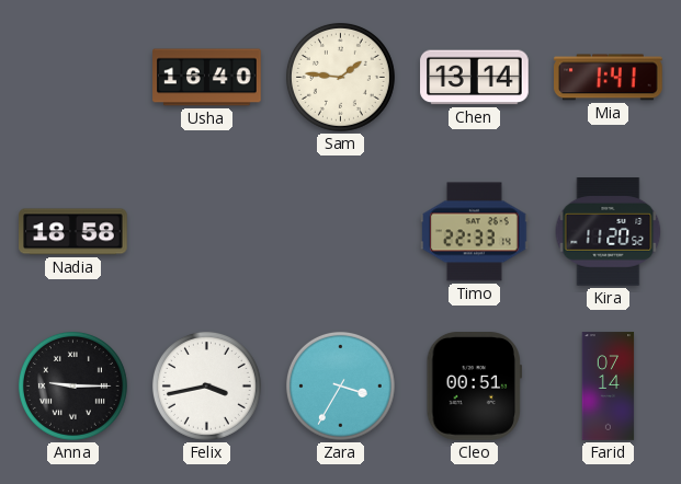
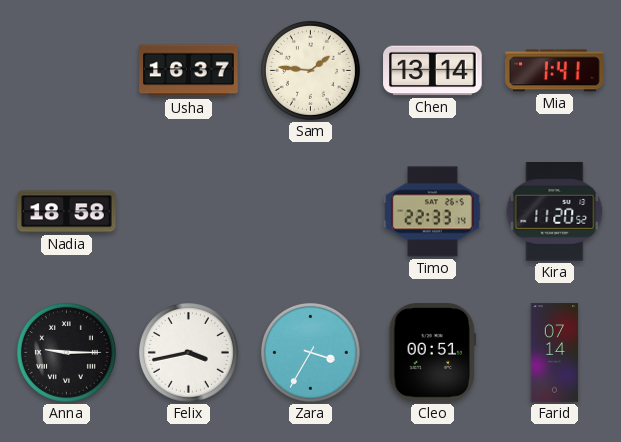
Usha: 16:40 -> 16:37 (189, 71)
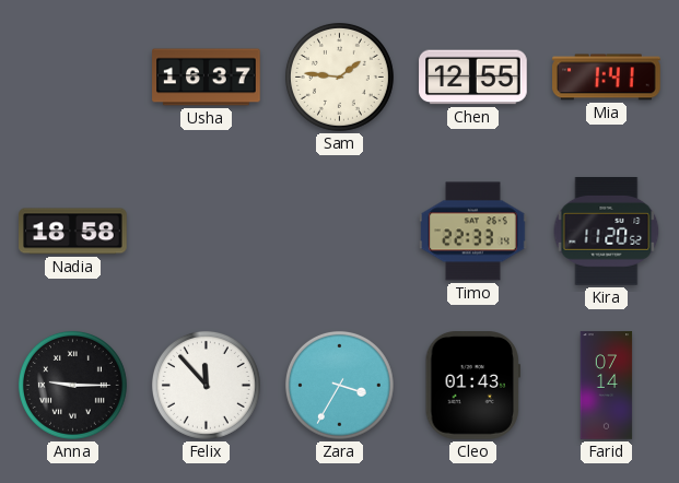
Chen: 13:14 -> 12:55 (473, 78)
Felix: 3:43 -> 11:53 (206, 385)
Cleo: 00:51 -> 01:43 (472, 386)
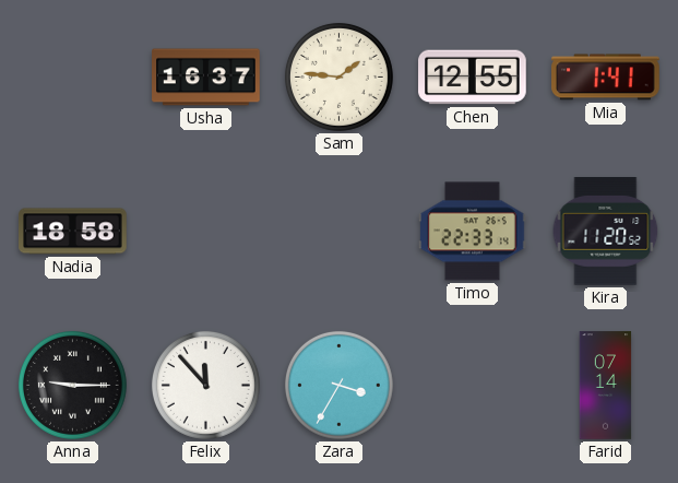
Cleo: 01:43 -> none (472, 386)
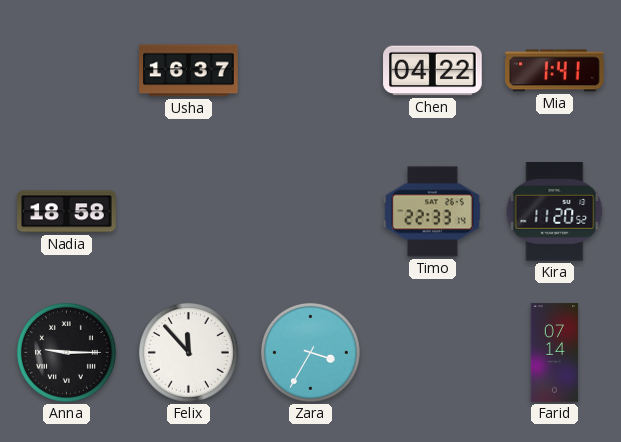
Sam: 1:46 -> none (338, 76)
Chen: 12:55 -> 04:22 (433, 71)
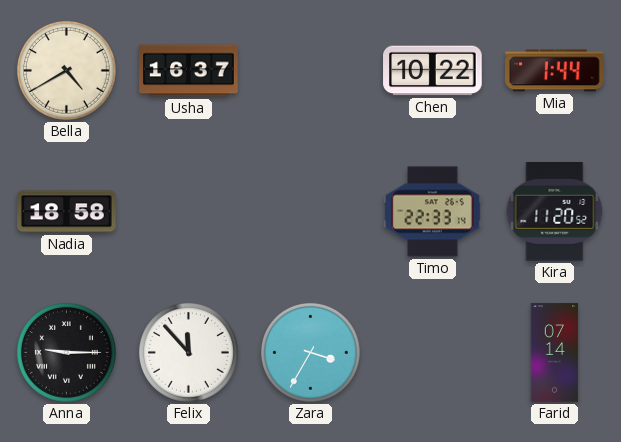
Bella: none -> 4:40 (66, 70)
Chen: 04:22 -> 10:22 (433, 71)
Mia: 1:41 -> 1:44 (555, 71)
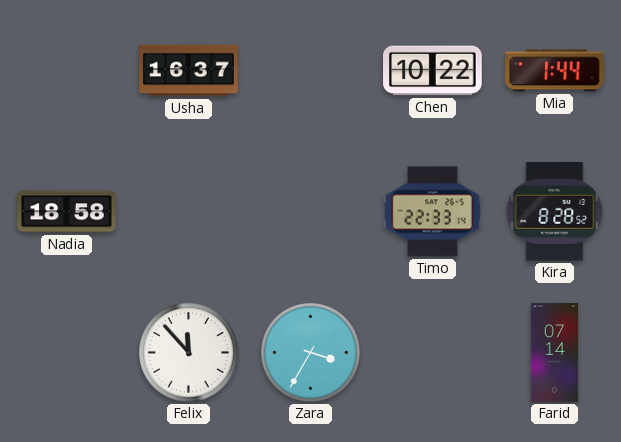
Bella: 4:40 -> none (66, 70)
Kira: 11:20 -> 8:28 (555, 212)
Anna: 9:15 -> none (66, 352)
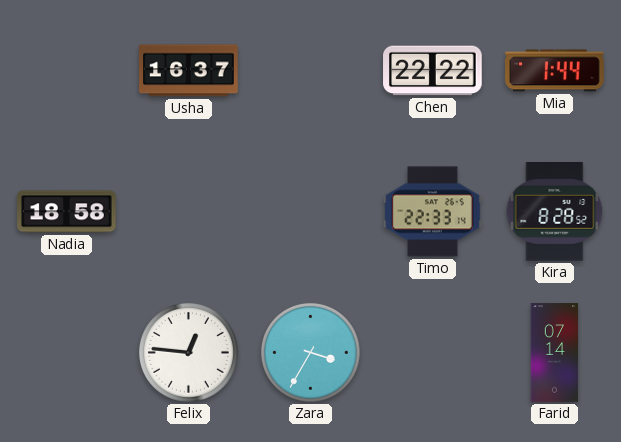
Chen: 10:22 -> 22:22 (433, 71)
Felix: 11:53 -> 12:46 (188, 352)
